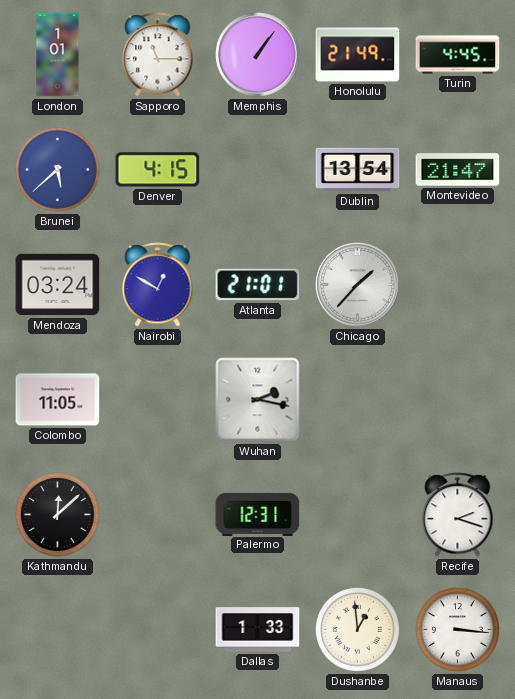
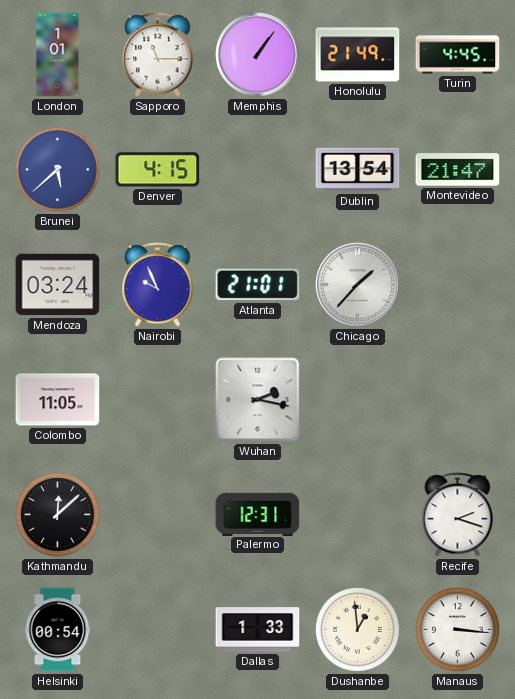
Nairobi: 12:50 -> 9:56 (158, 285)
Helsinki: none -> 00:54 (58, 630)
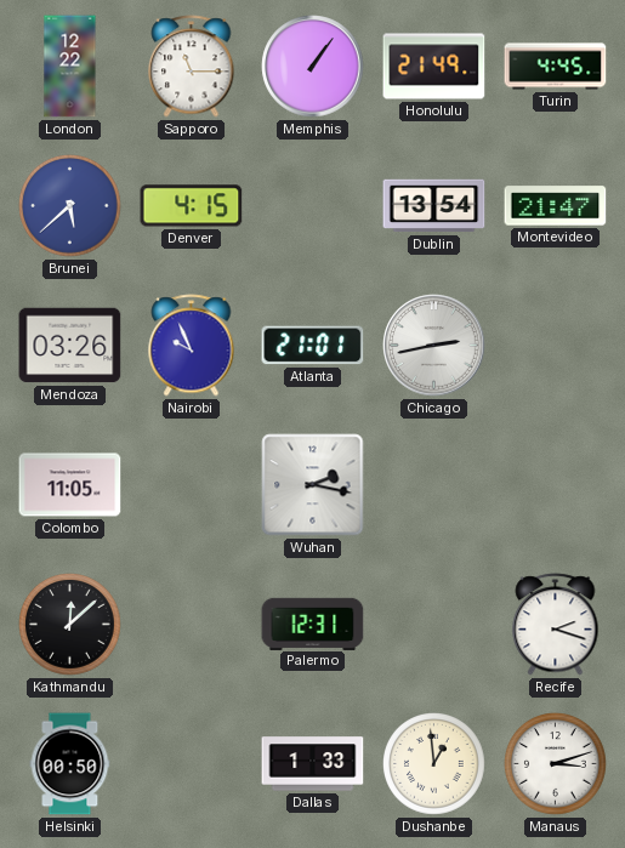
London: 1:01 -> 12:22 (70, 67)
Mendoza: 03:24 -> 03:26 (70, 346)
Chicago: 1:37 -> 2:43 (434, 346)
Helsinki: 00:54 -> 00:50 (70, 764)
Manaus: 3:16 -> 3:12 (556, 764)
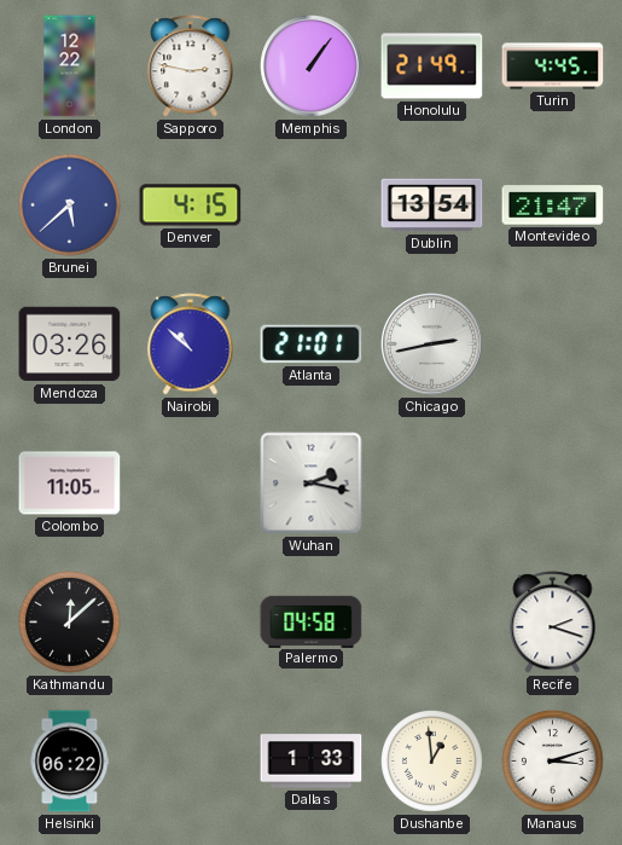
Sapporo: 11:15 -> 2:47 (191, 66)
Nairobi: 9:56 -> 10:52 (191, 345)
Palermo: 12:31 -> 04:58 (312, 621)
Helsinki: 00:50 -> 06:22 (70, 762)
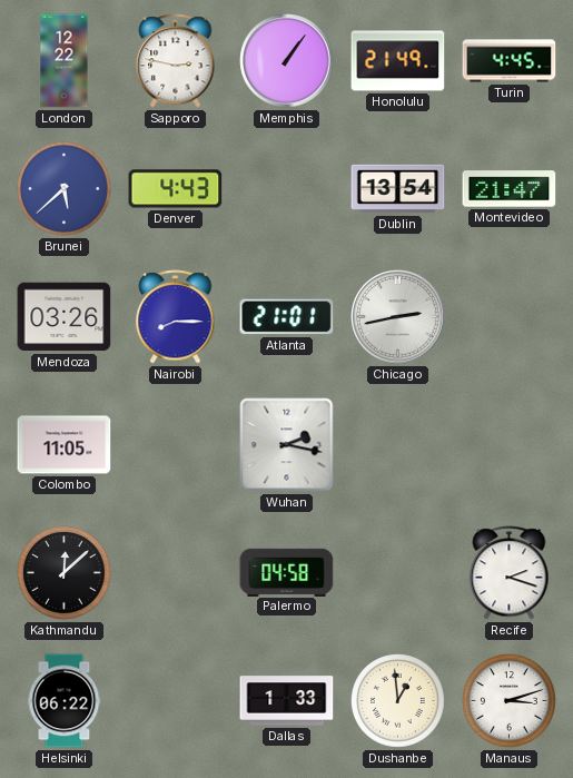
Denver: 4:15 -> 4:43 (176, 189)
Nairobi: 10:52 -> 8:15 (176, 317)
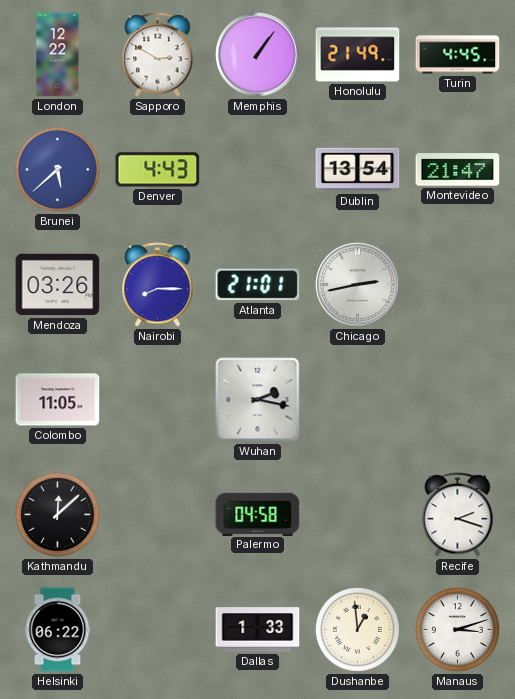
Sapporo: 2:47 -> 2:50 (158, 55)
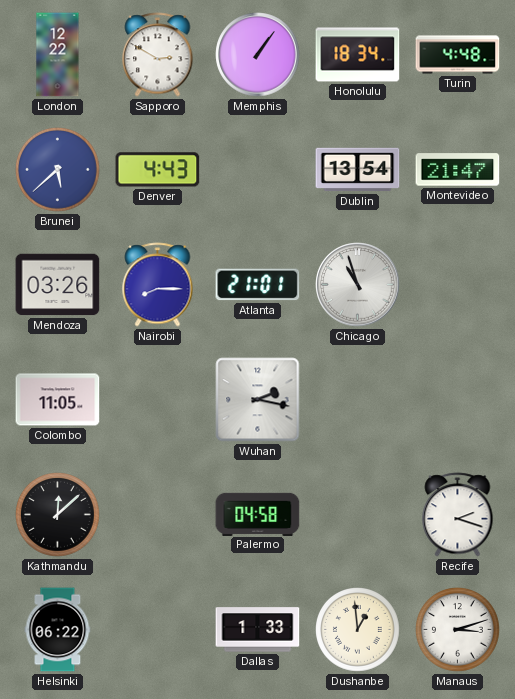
Honolulu: 21:49 -> 18:34 (358, 55)
Turin: 4:45 -> 4:48 (458, 55)
Chicago: 2:43 -> 10:57 (358, 285)
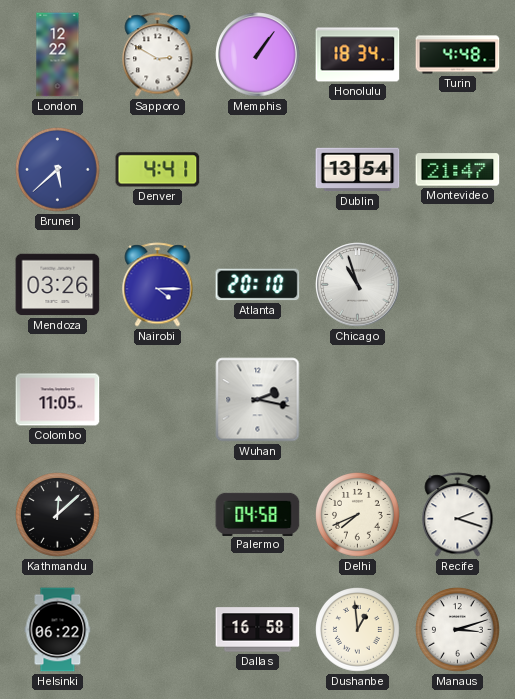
Denver: 4:43 -> 4:41 (158, 170)
Nairobi: 8:15 -> 4:15 (158, 285)
Atlanta: 21:01 -> 20:10 (258, 285)
Delhi: none -> 7:41 (358, 515)
Dallas: 1:33 -> 16:58 (258, 630)
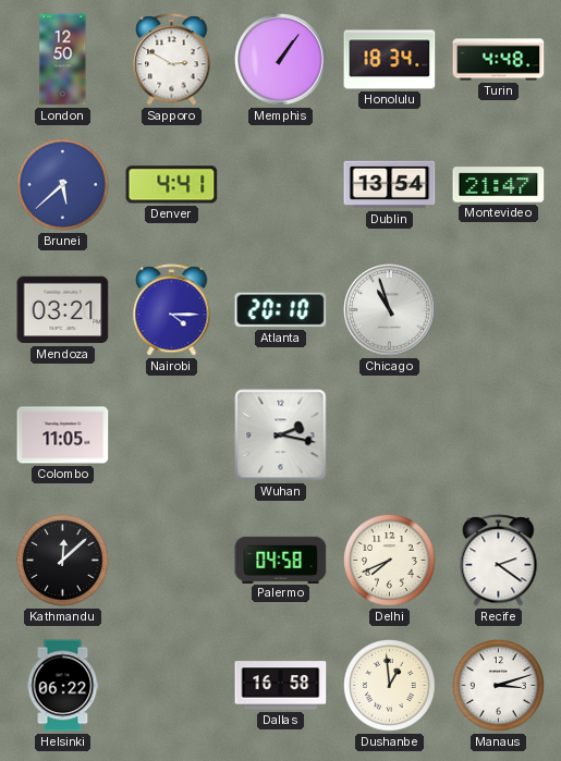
London: 12:22 -> 12:50 (63, 60)
Mendoza: 03:26 -> 03:21 (63, 310)
Recife: 2:18 -> 2:21 (499, 561)
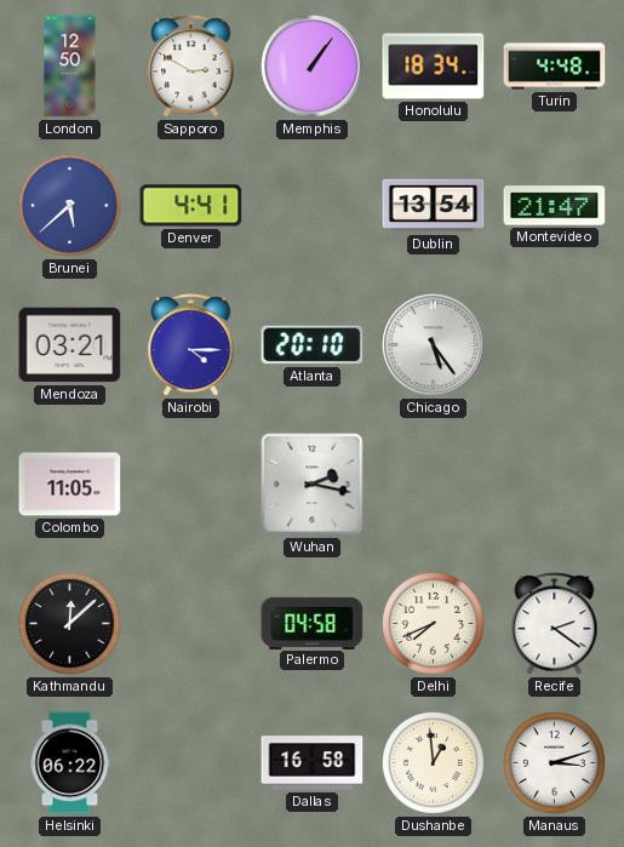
Chicago: 10:57 -> 5:24 (434, 345)
